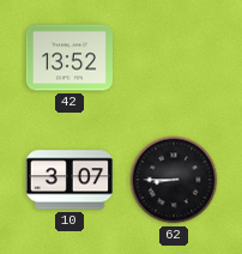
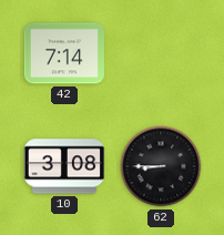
42: 13:52 -> 7:14 (64, 53)
10: 3:07 -> 3:08 (64, 166)
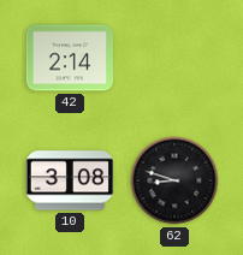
42: 7:14 -> 2:14 (70, 58)
62: 8:45 -> 8:48 (174, 180)
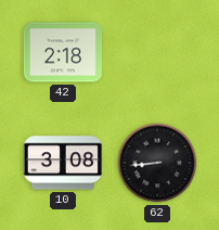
42: 2:14 -> 2:18 (63, 52)
62: 8:48 -> 8:44 (157, 163)
